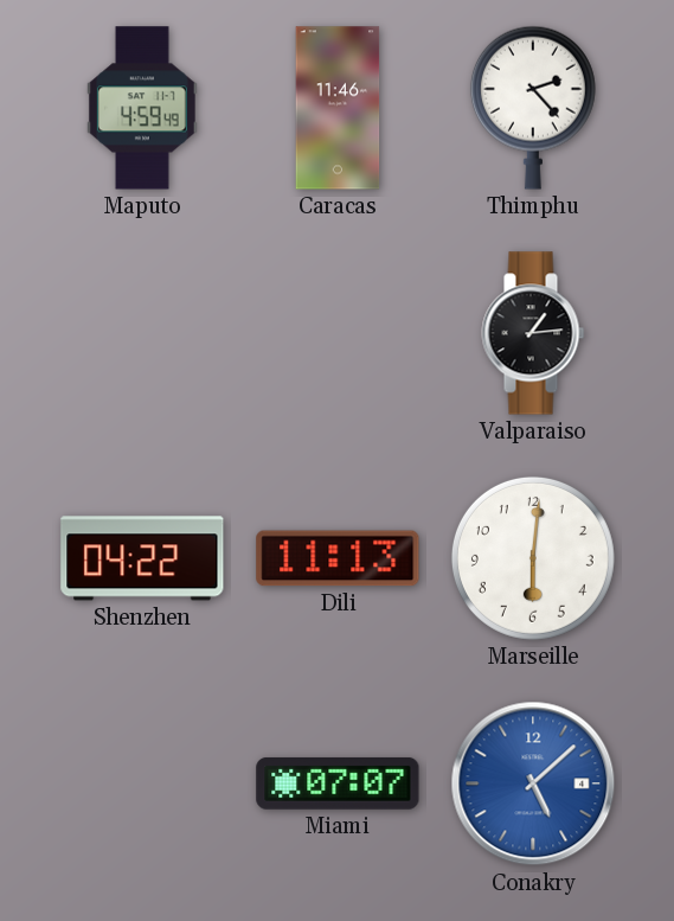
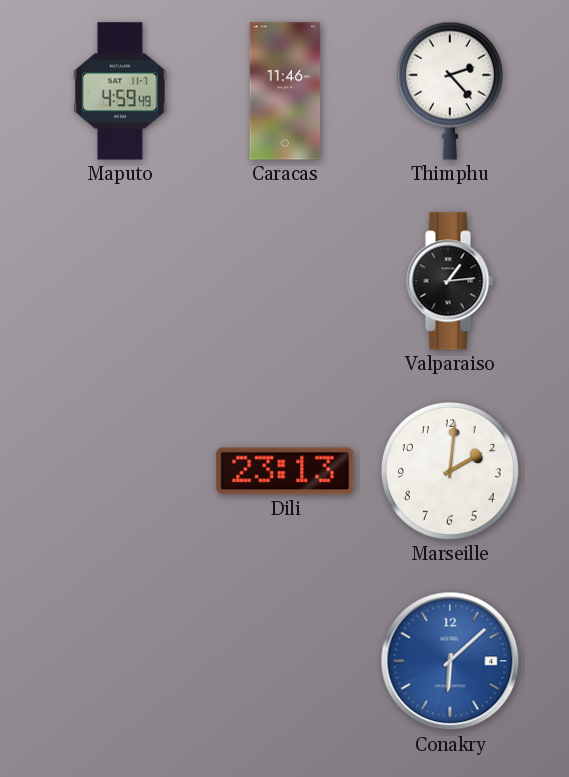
Shenzhen: 04:22 -> none (142, 558)
Dili: 11:13 -> 23:13 (285, 471)
Marseille: 6:01 -> 2:01 (450, 471)
Miami: 07:07 -> none (338, 784)
Conakry: 5:08 -> 6:08 (450, 661)
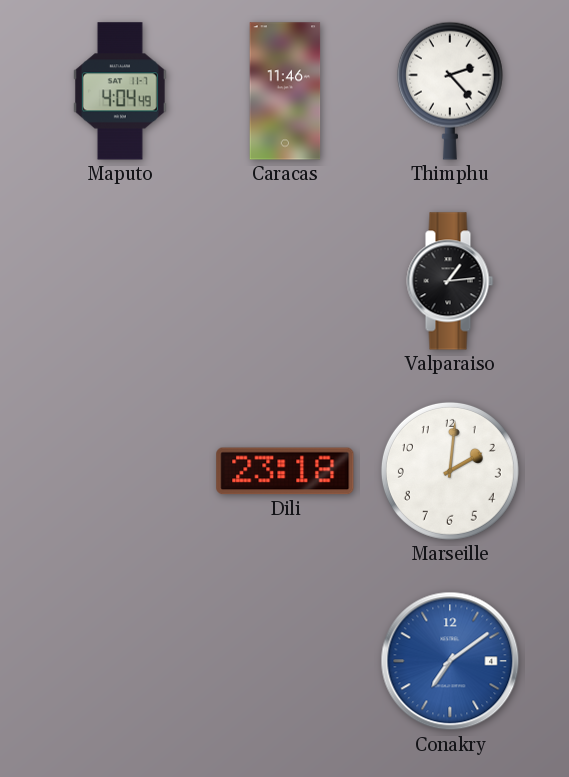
Maputo: 4:59 -> 4:04 (120, 91)
Dili: 23:13 -> 23:18 (285, 471)
Conakry: 6:08 -> 7:09 (450, 661)
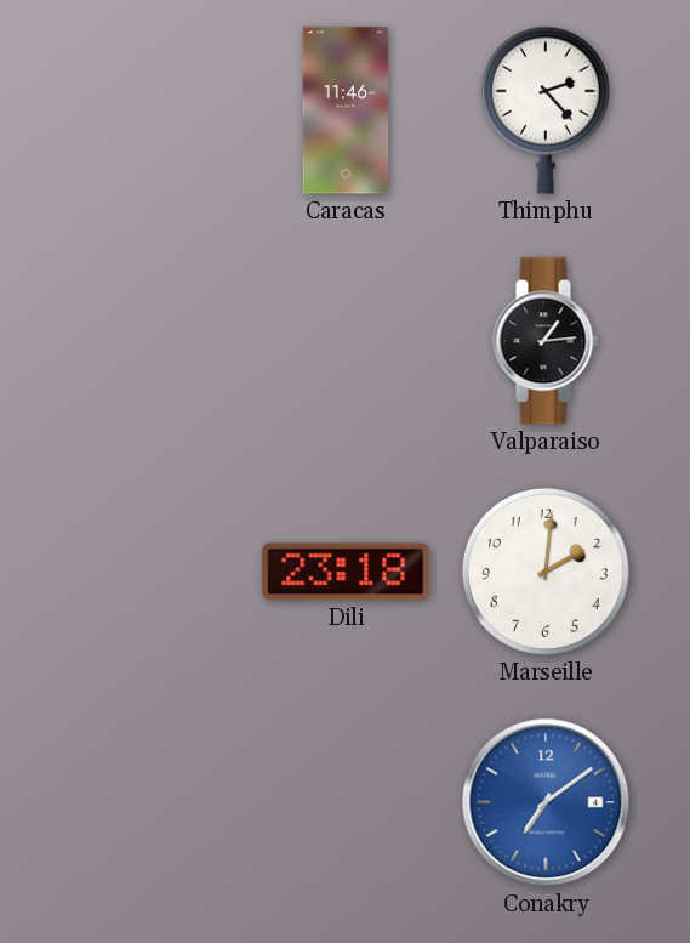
Maputo: 4:04 -> none (120, 91)
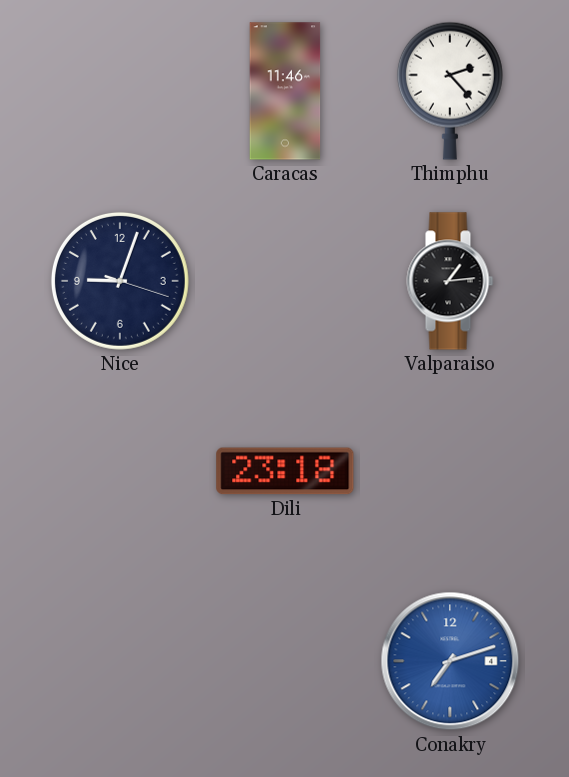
Nice: none -> 9:03 (120, 281)
Marseille: 2:01 -> none (546, 572)
Conakry: 7:09 -> 7:12 (450, 661)
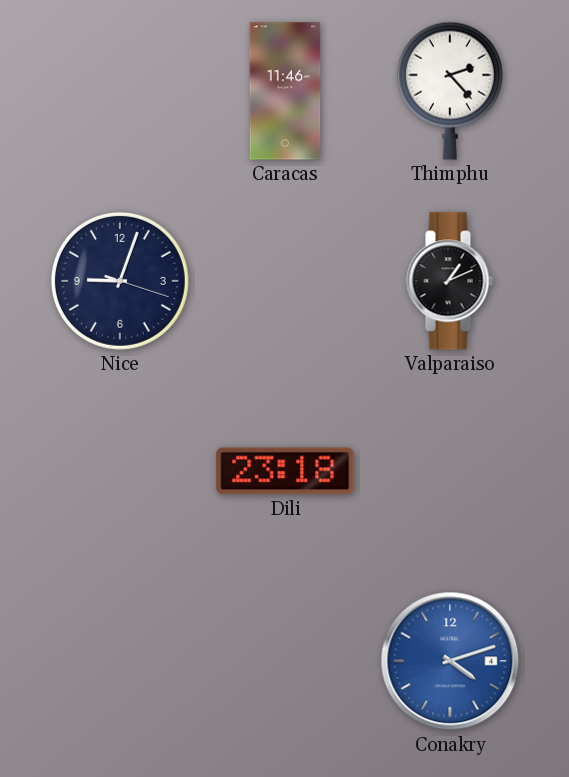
Valparaiso: 1:14 -> 1:11 (450, 281)
Conakry: 7:12 -> 4:12 (450, 661)
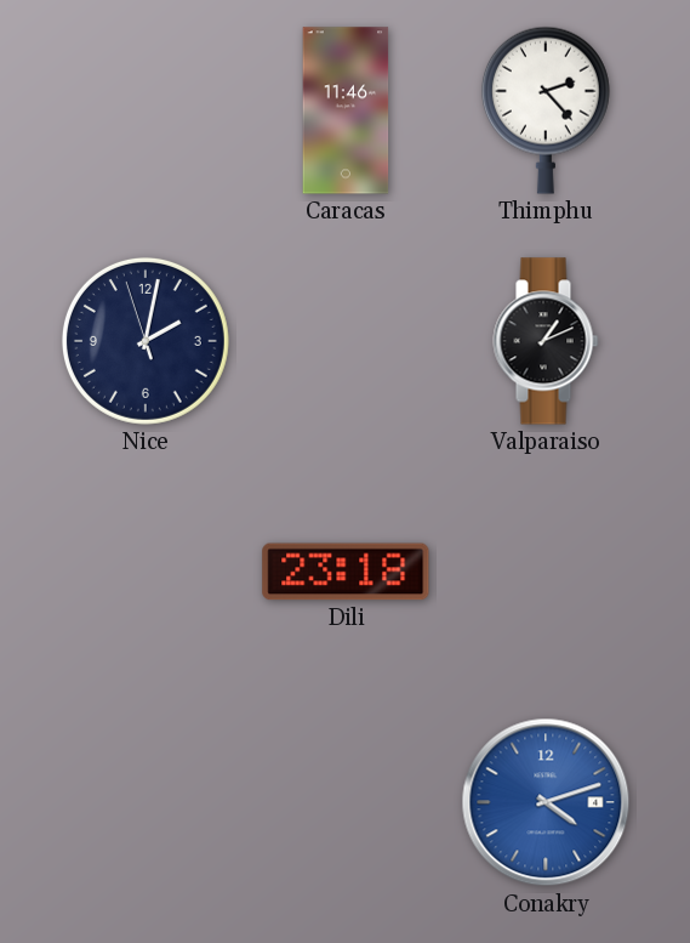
Nice: 9:03 -> 2:01 (146, 341)
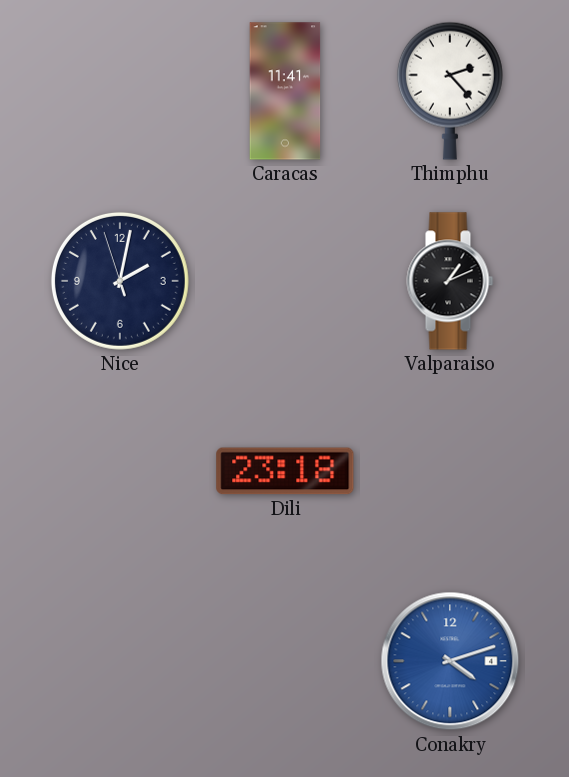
Caracas: 11:46 -> 11:41 (285, 91)
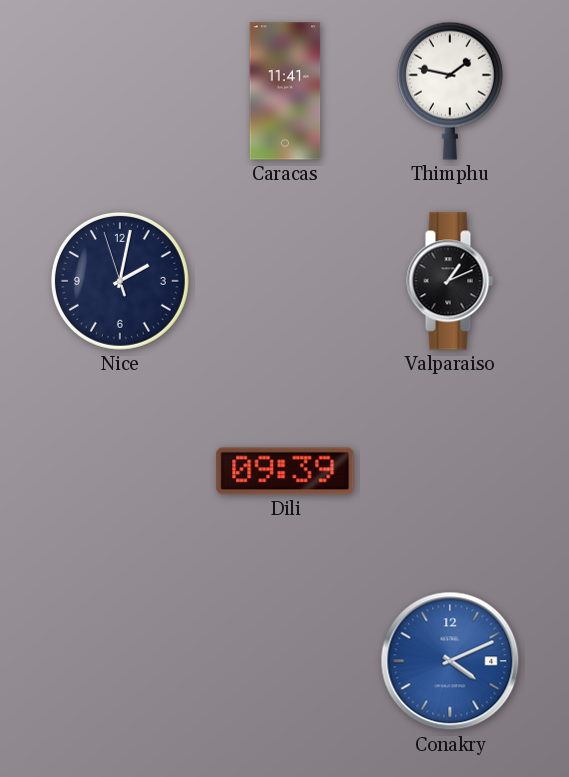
Thimphu: 2:23 -> 1:47 (450, 91)
Dili: 23:18 -> 09:39 (285, 471)
Conakry: 4:12 -> 4:11 (450, 661)
